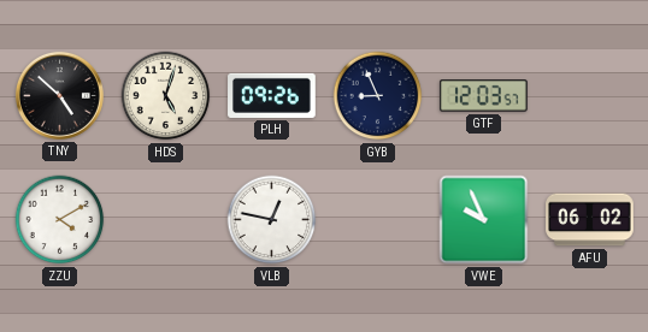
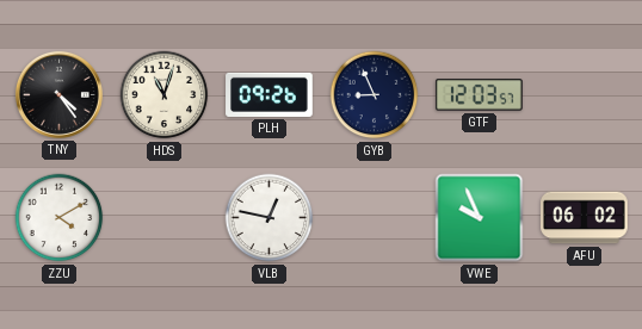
TNY: 4:52 -> 4:24 (58, 94)
HDS: 5:03 -> 11:03 (165, 95)
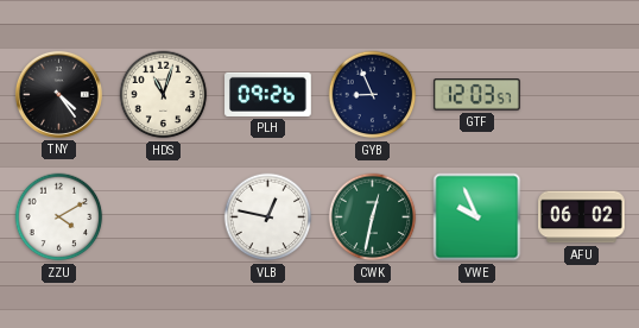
CWK: none -> 12:32 (373, 217)
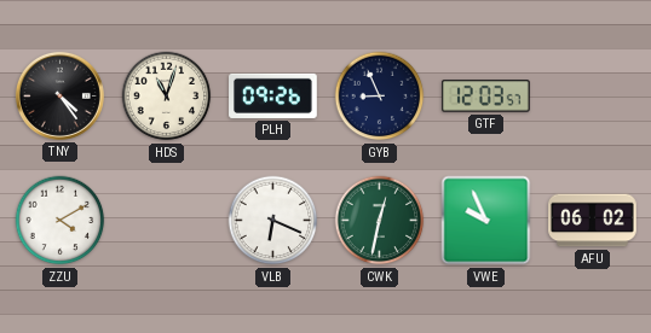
VLB: 12:47 -> 6:19 (273, 221)
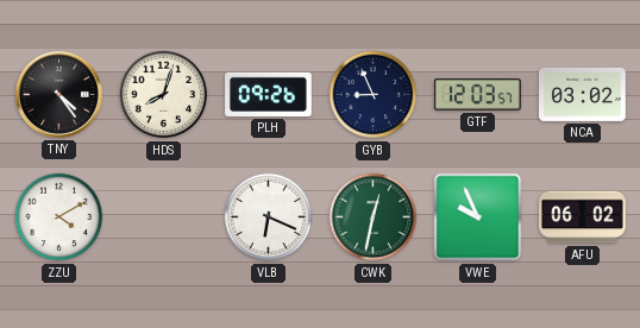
HDS: 11:03 -> 8:03 (164, 95)
NCA: none -> 03:02 (583, 94)
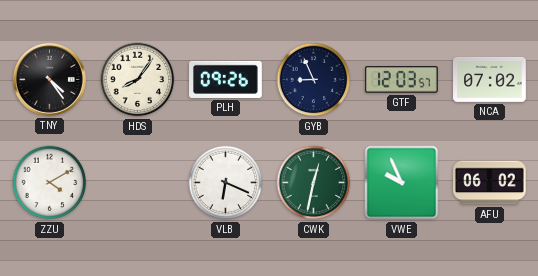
HDS: 8:03 -> 8:06 (138, 80)
NCA: 03:02 -> 07:02 (490, 79)
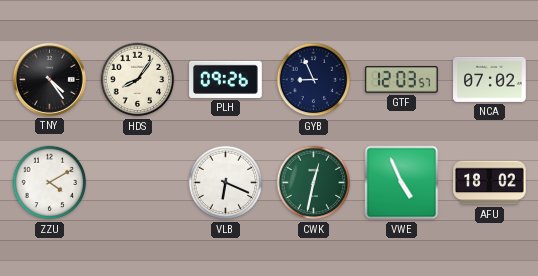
VWE: 9:56 -> 4:56 (402, 183)
AFU: 06:02 -> 18:02 (490, 183)
